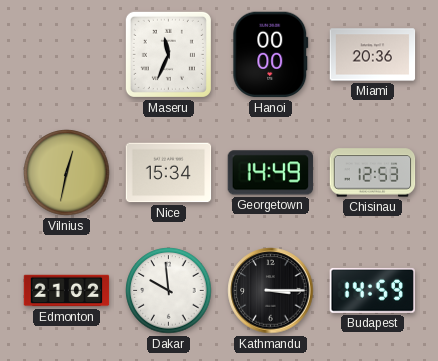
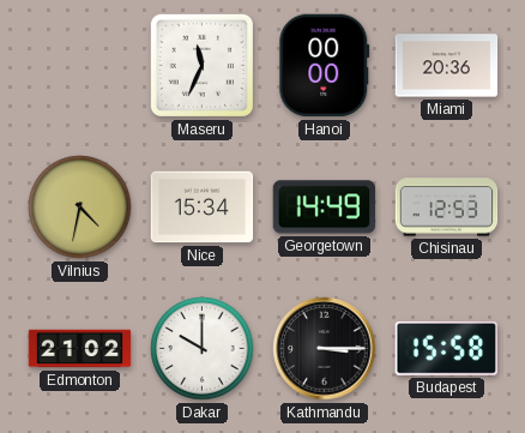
Vilnius: 12:32 -> 4:32 (80, 208)
Dakar: 9:59 -> 10:00 (203, 349)
Budapest: 14:59 -> 15:58 (446, 348)
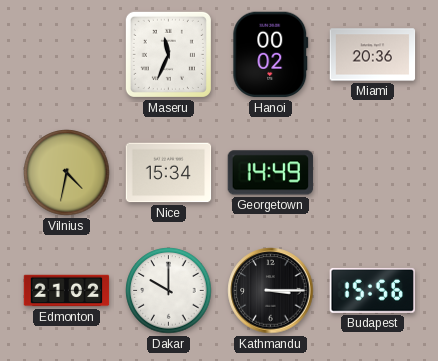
Hanoi: 00:00 -> 00:02 (271, 55)
Chisinau: 12:53 -> none (447, 208)
Budapest: 15:58 -> 15:56 (372, 290)
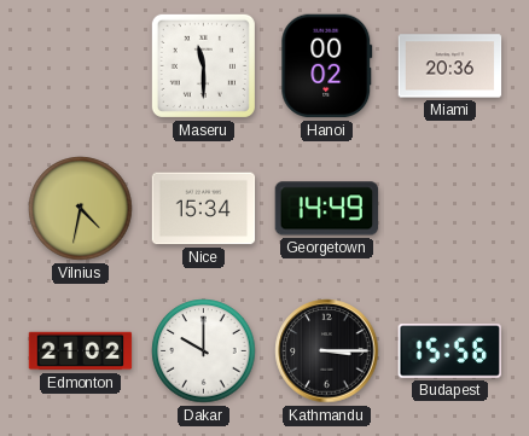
Maseru: 11:34 -> 11:30 (203, 65)
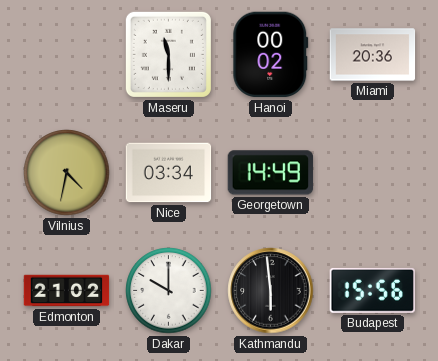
Nice: 15:34 -> 03:34 (169, 173)
Kathmandu: 3:15 -> 5:59 (271, 291)
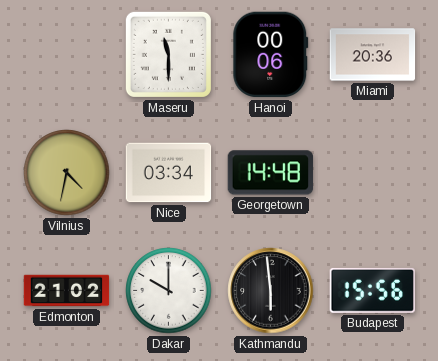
Hanoi: 00:02 -> 00:06 (271, 55)
Georgetown: 14:49 -> 14:48 (271, 173)
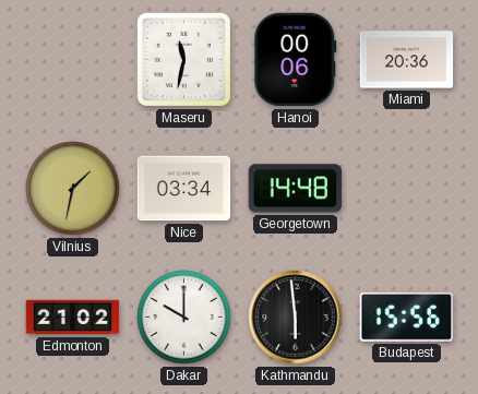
Maseru: 11:30 -> 11:32 (183, 59)
Vilnius: 4:32 -> 1:32 (73, 189)
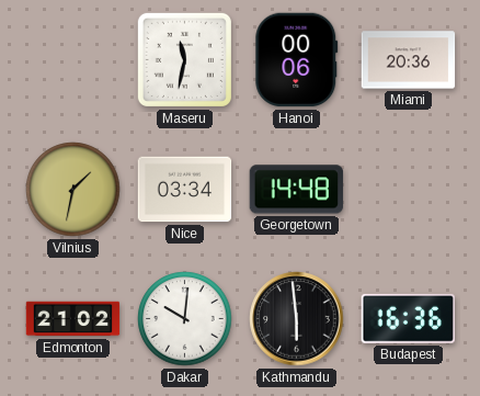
Dakar: 10:00 -> 10:01 (185, 319)
Budapest: 15:56 -> 16:36 (408, 318)
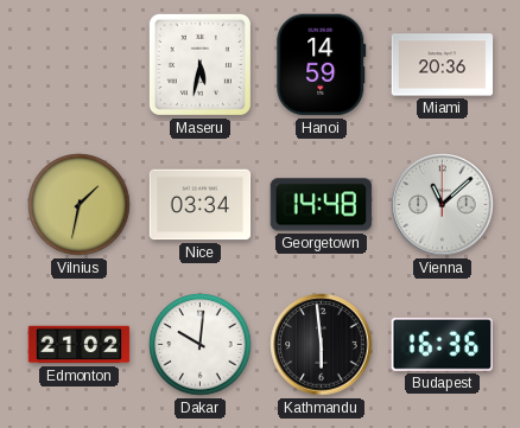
Maseru: 11:32 -> 5:32 (199, 64)
Hanoi: 00:06 -> 14:59 (322, 65)
Vienna: none -> 11:08 (443, 205)
